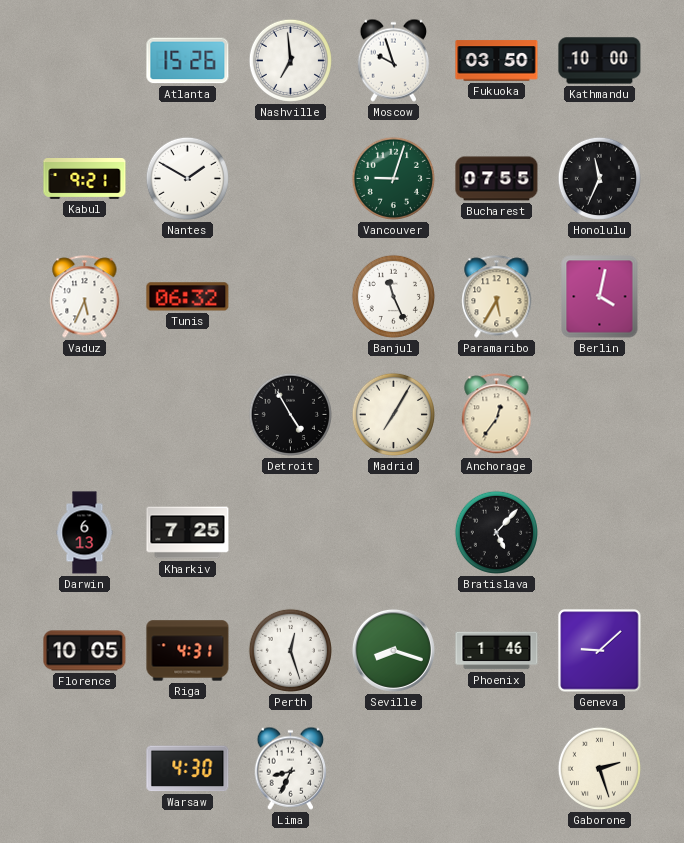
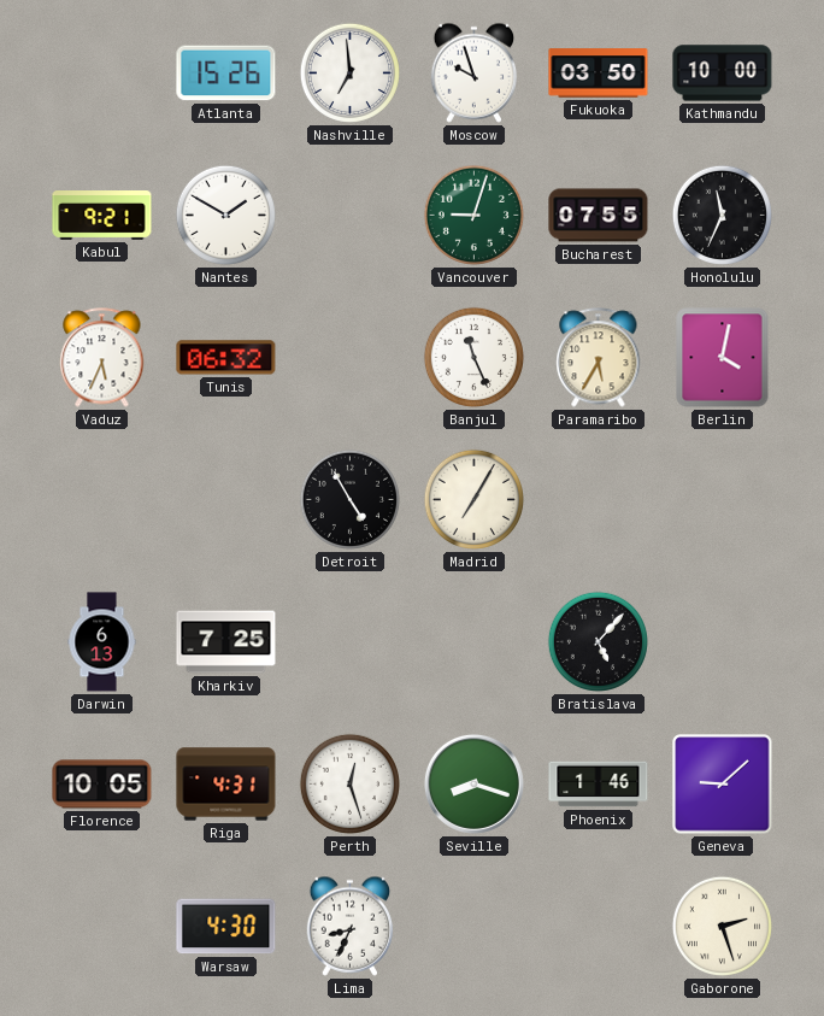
Anchorage: 12:36 -> none (497, 415)
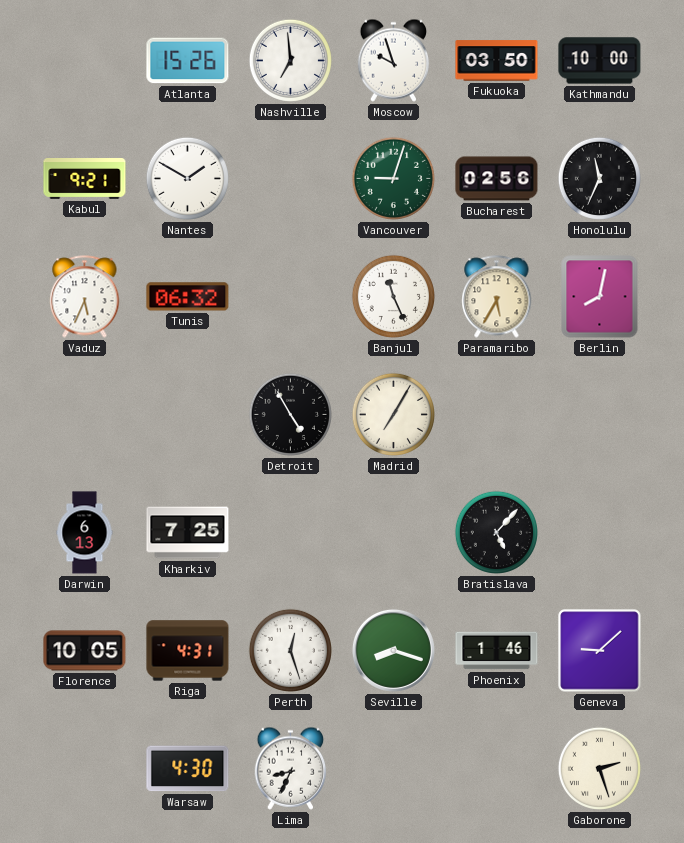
Bucharest: 07:55 -> 02:56 (497, 179)
Berlin: 4:02 -> 8:02 (600, 297)
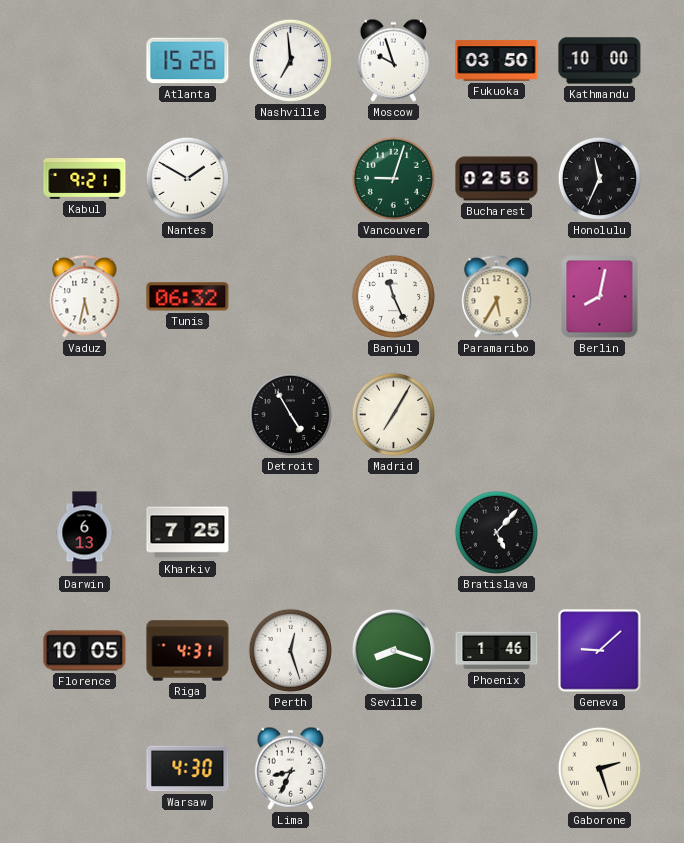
Vaduz: 5:34 -> 5:32 (85, 297)
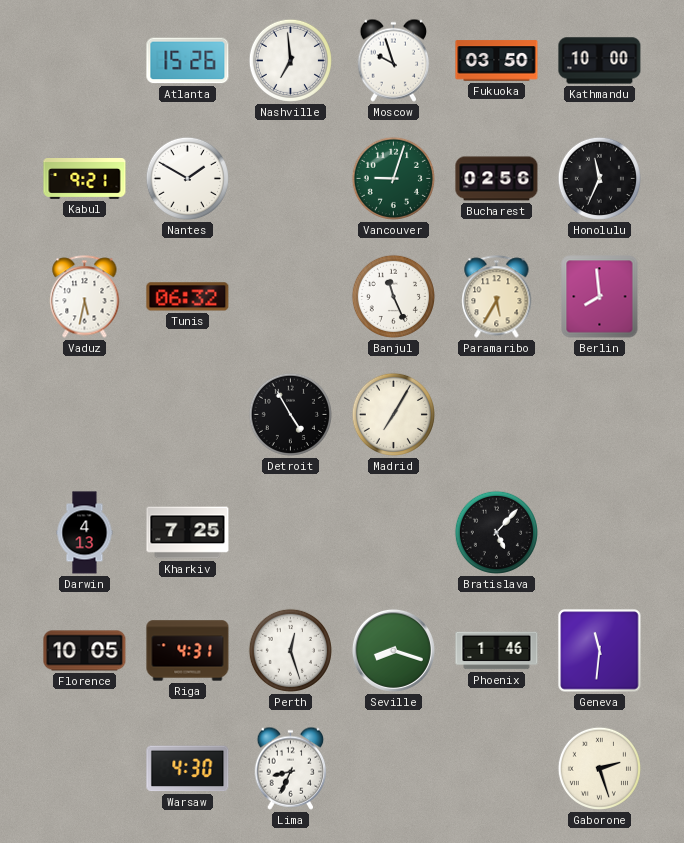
Berlin: 8:02 -> 7:59 (600, 297)
Darwin: 6:13 -> 4:13 (85, 533)
Geneva: 9:08 -> 11:31 (600, 651)
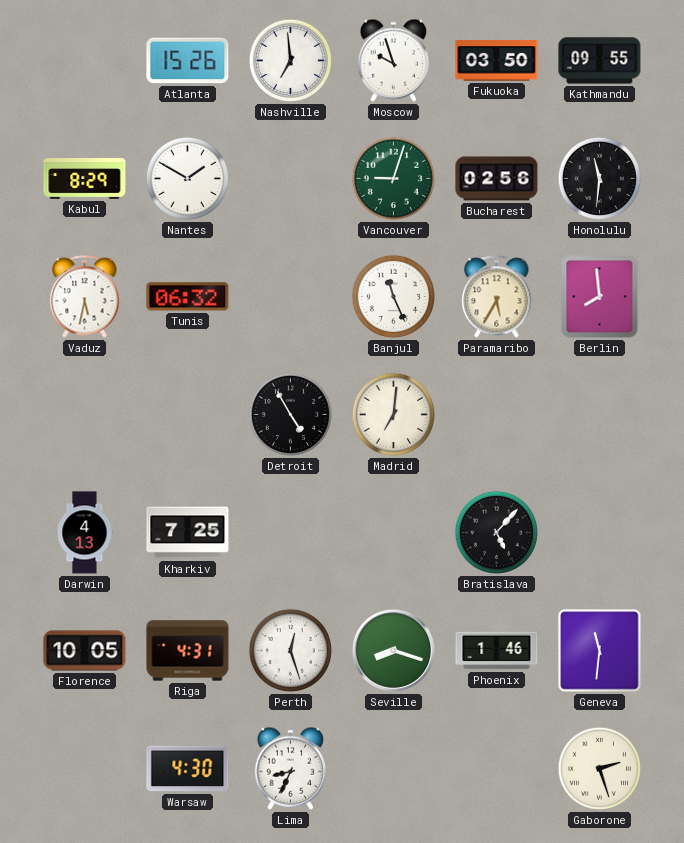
Kathmandu: 10:00 -> 09:55 (600, 61)
Kabul: 9:21 -> 8:29 (85, 179)
Honolulu: 11:34 -> 11:31 (599, 178)
Madrid: 7:05 -> 7:01 (393, 414)
